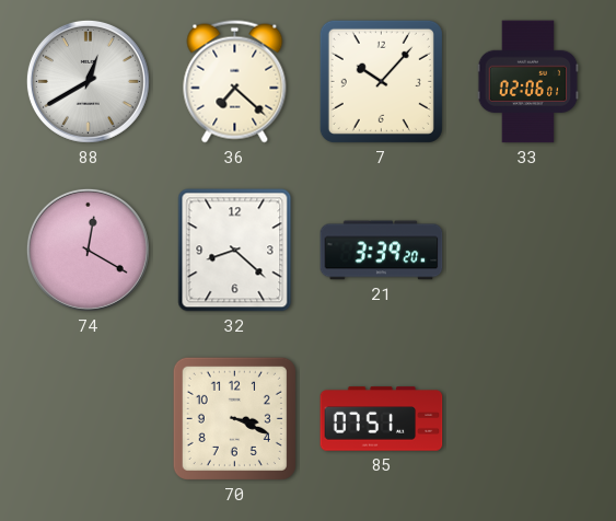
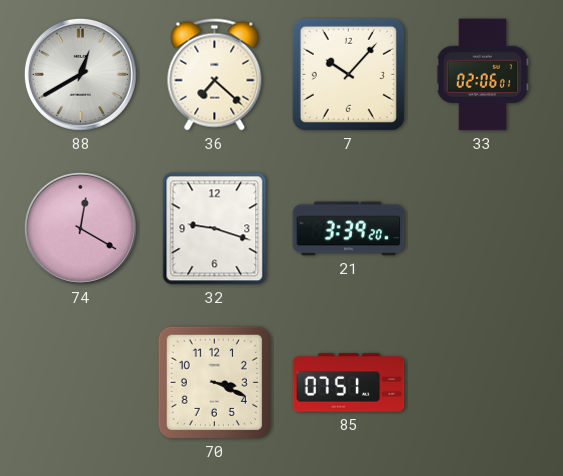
32: 8:22 -> 9:18 (215, 229)
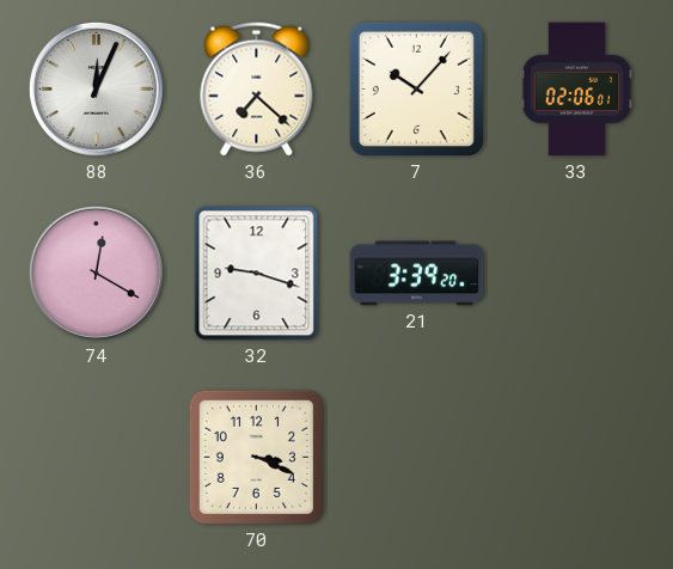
88: 12:40 -> 12:04 (96, 88)
85: 07:51 -> none (349, 383)
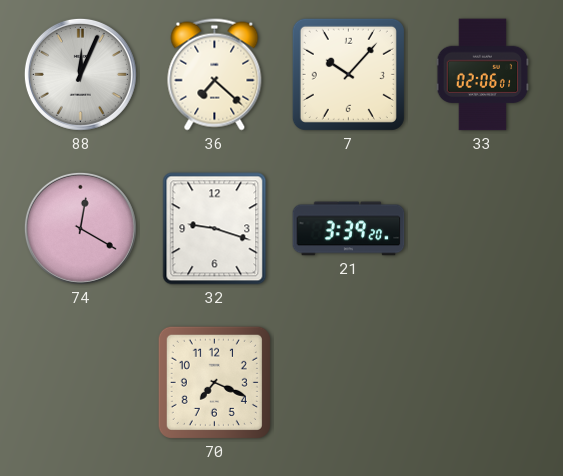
70: 3:19 -> 7:19 (214, 382)
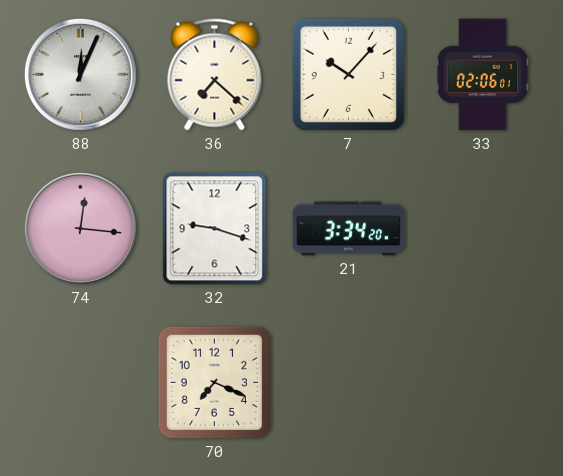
74: 12:20 -> 12:16 (80, 228)
21: 3:39 -> 3:34 (349, 229)
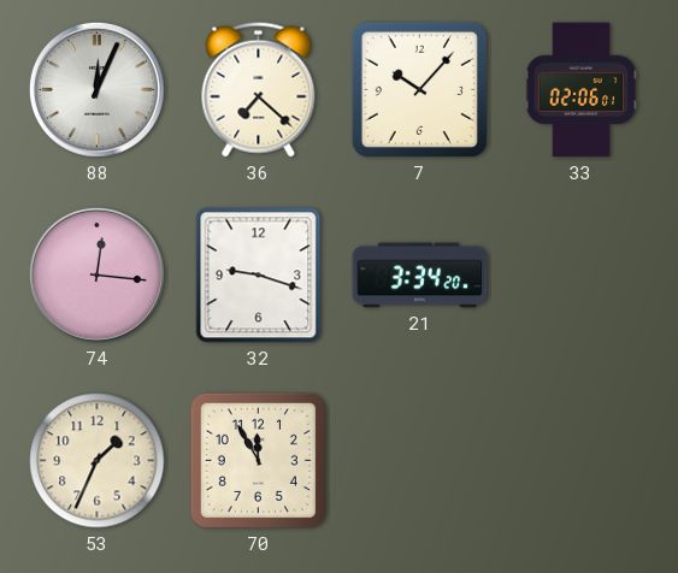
53: none -> 1:34 (98, 461)
70: 7:19 -> 11:55 (258, 460)
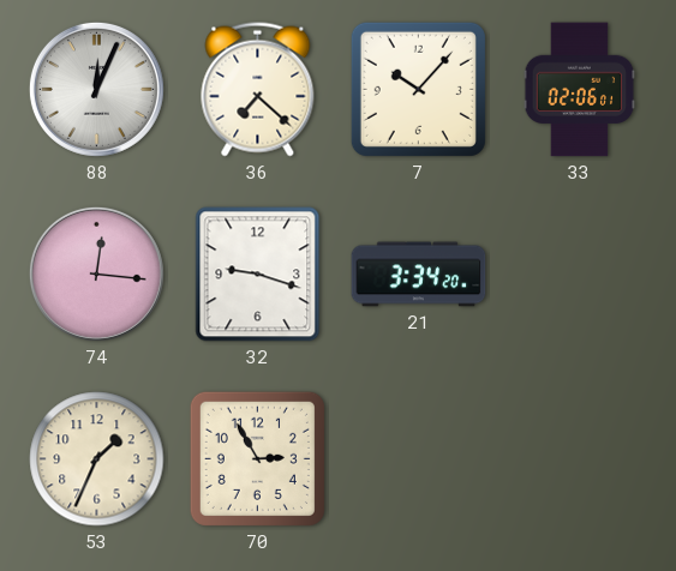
70: 11:55 -> 2:55 (257, 458)
